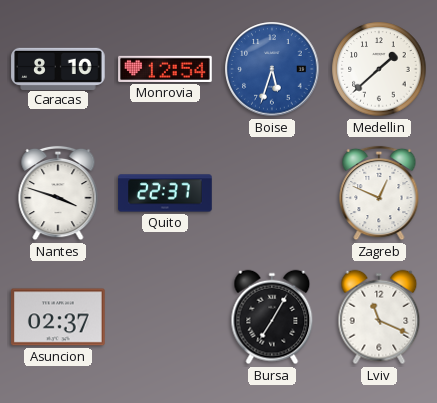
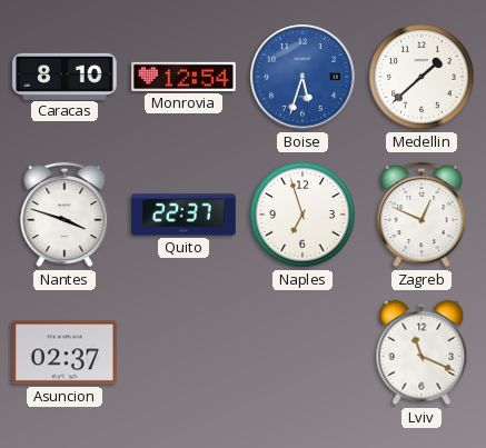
Naples: none -> 6:57 (302, 215)
Bursa: 7:05 -> none (272, 317)
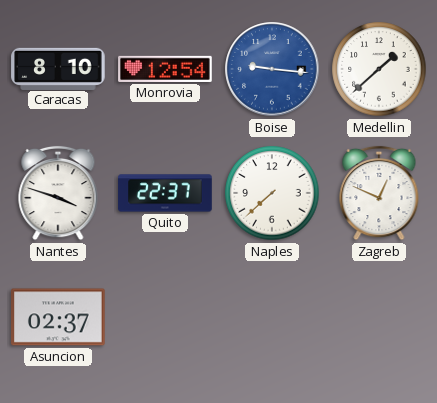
Boise: 5:33 -> 9:16 (272, 69)
Naples: 6:57 -> 7:38 (272, 193)
Lviv: 11:19 -> none (421, 352)
